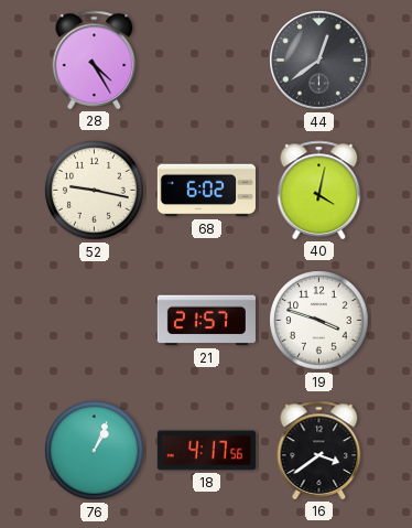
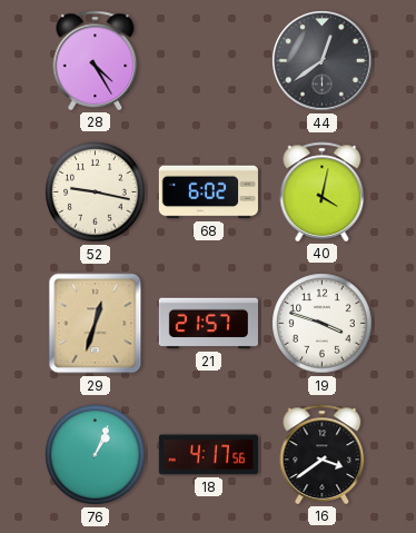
29: none -> 12:33 (96, 324)
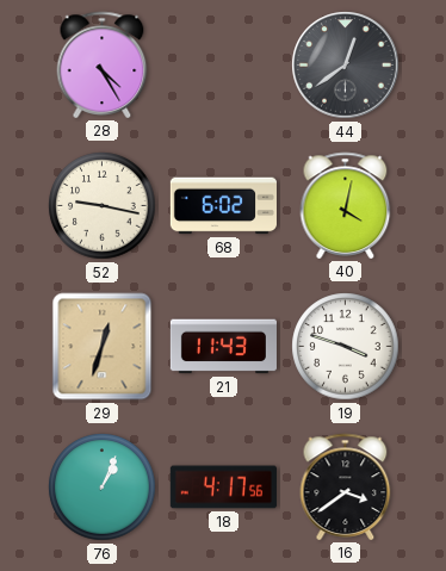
21: 21:57 -> 11:43 (223, 347)
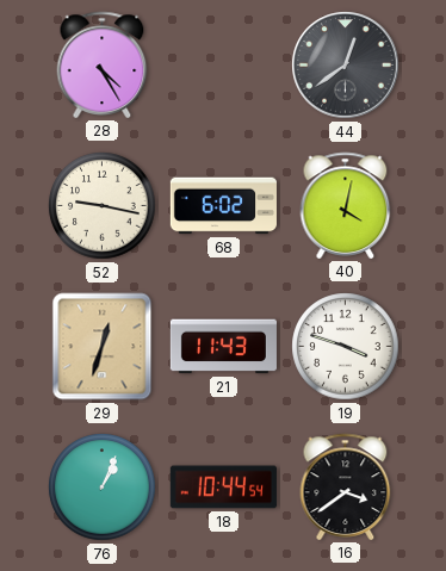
18: 4:17 -> 10:44 (223, 488)
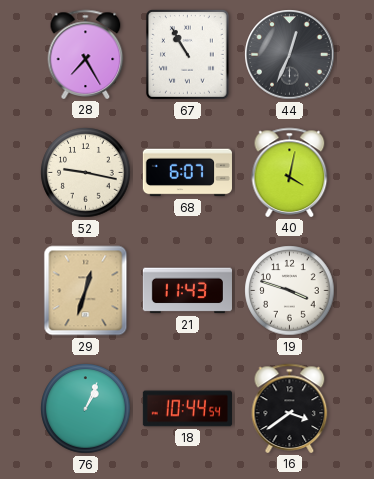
28: 4:25 -> 7:25 (86, 54)
67: none -> 10:55 (187, 55)
44: 12:39 -> 12:34 (290, 55)
68: 6:02 -> 6:07 (187, 173)
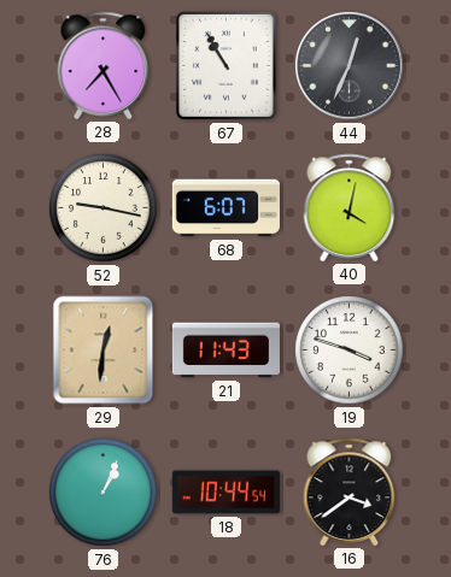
29: 12:33 -> 12:31 (104, 351)
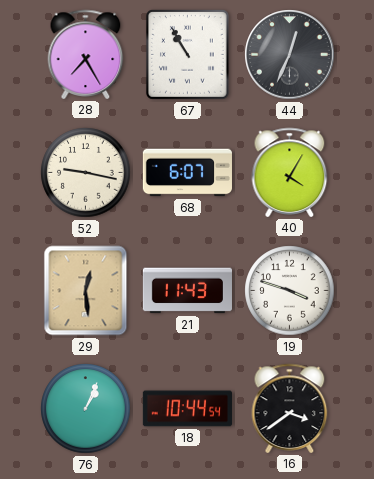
40: 4:02 -> 4:05 (290, 172)
29: 12:31 -> 12:29 (86, 291)
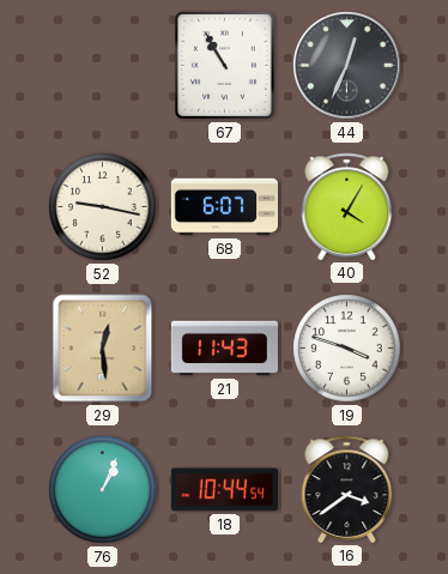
28: 7:25 -> none (86, 54)
